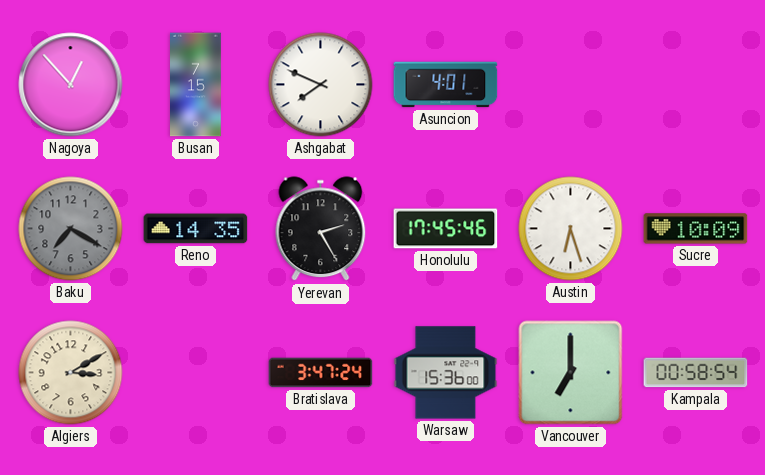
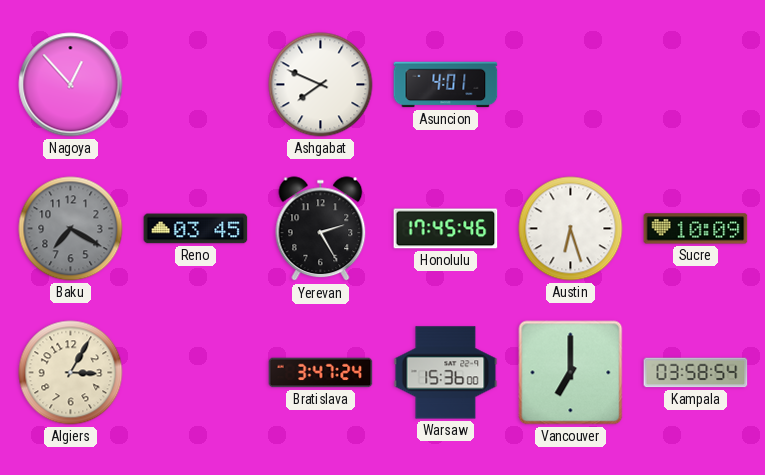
Busan: 7:15 -> none (196, 85)
Reno: 14:35 -> 03:45 (196, 229)
Algiers: 3:10 -> 3:05 (71, 373)
Kampala: 00:58 -> 03:58 (696, 373)
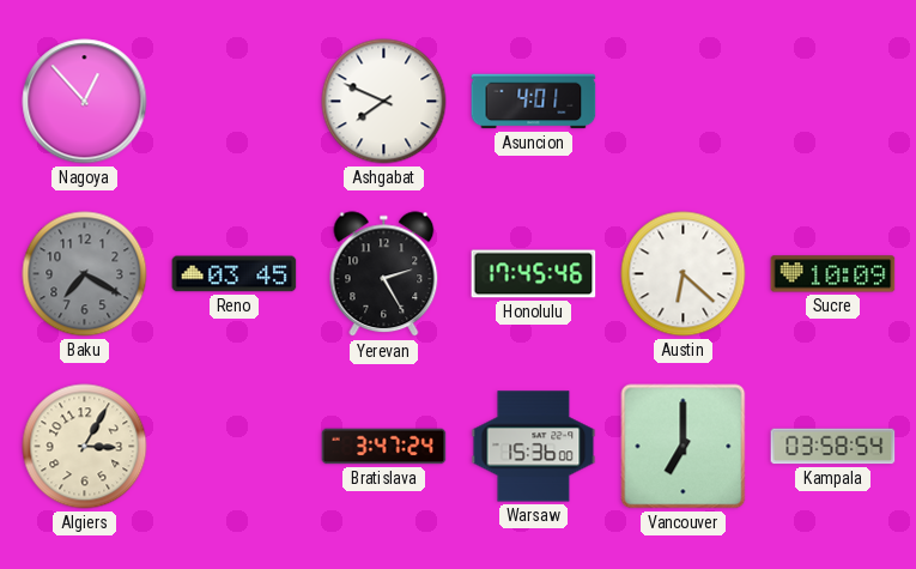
Austin: 6:27 -> 6:22 (684, 274)
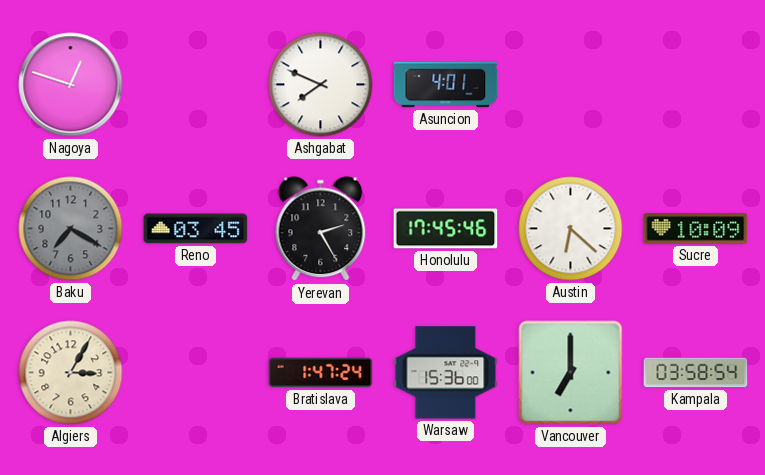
Nagoya: 12:53 -> 12:48 (71, 85)
Bratislava: 3:47 -> 1:47 (321, 373)
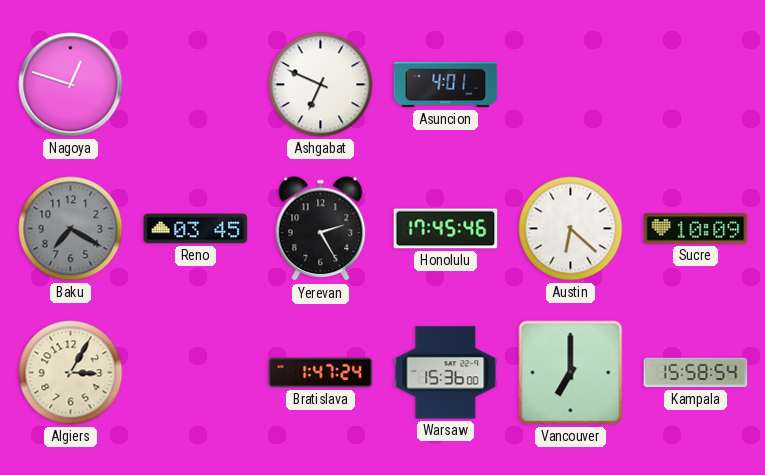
Ashgabat: 7:49 -> 6:49 (321, 85)
Kampala: 03:58 -> 15:58 (696, 373)
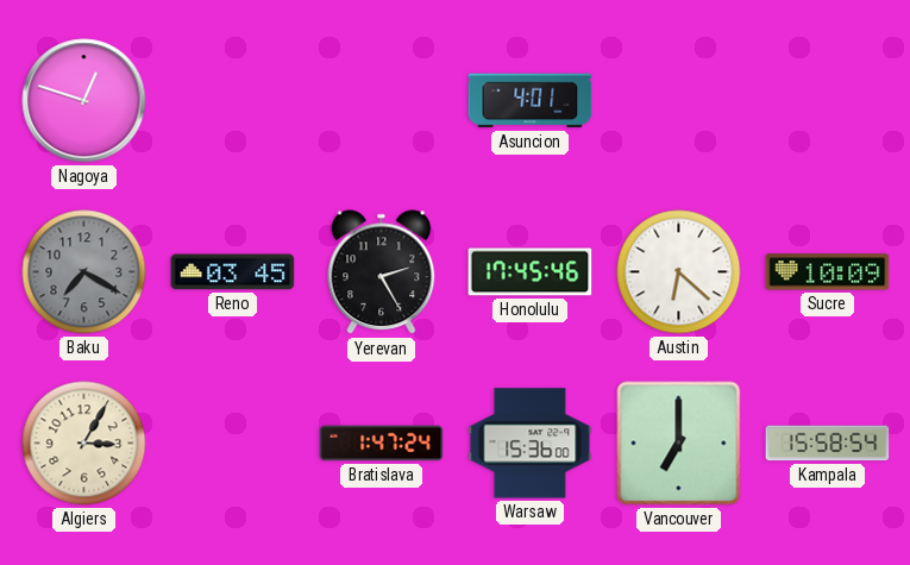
Ashgabat: 6:49 -> none (321, 85)
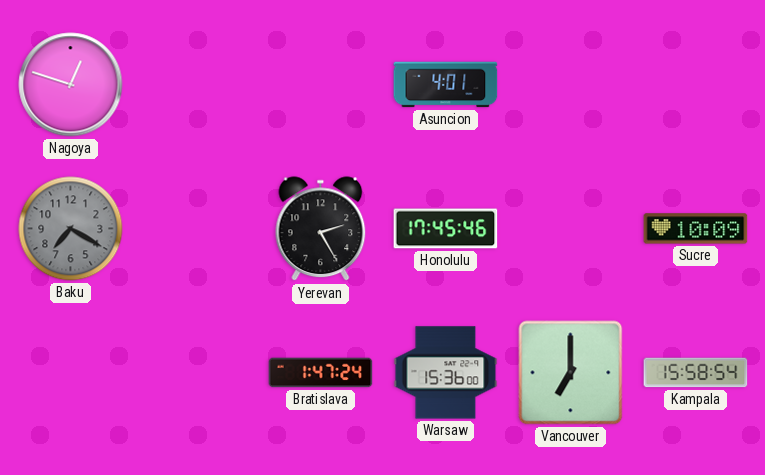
Reno: 03:45 -> none (233, 272)
Austin: 6:22 -> none (679, 272)
Algiers: 3:05 -> none (84, 444)
